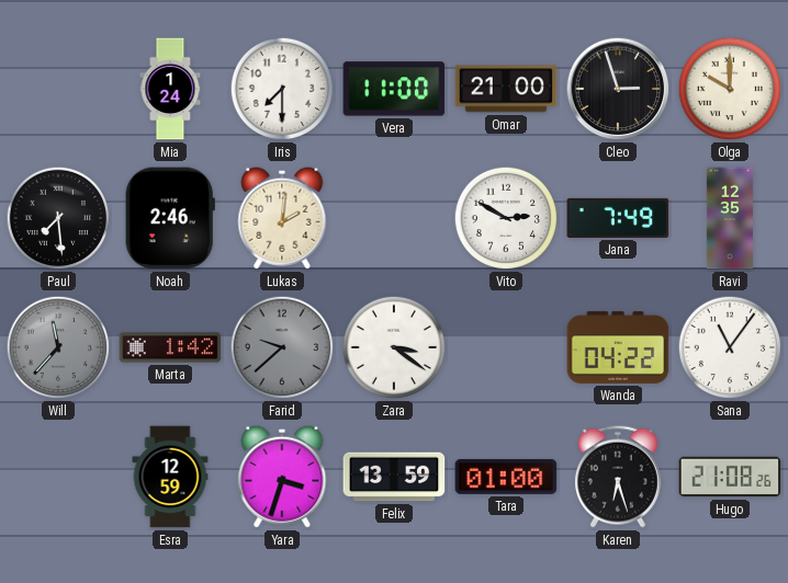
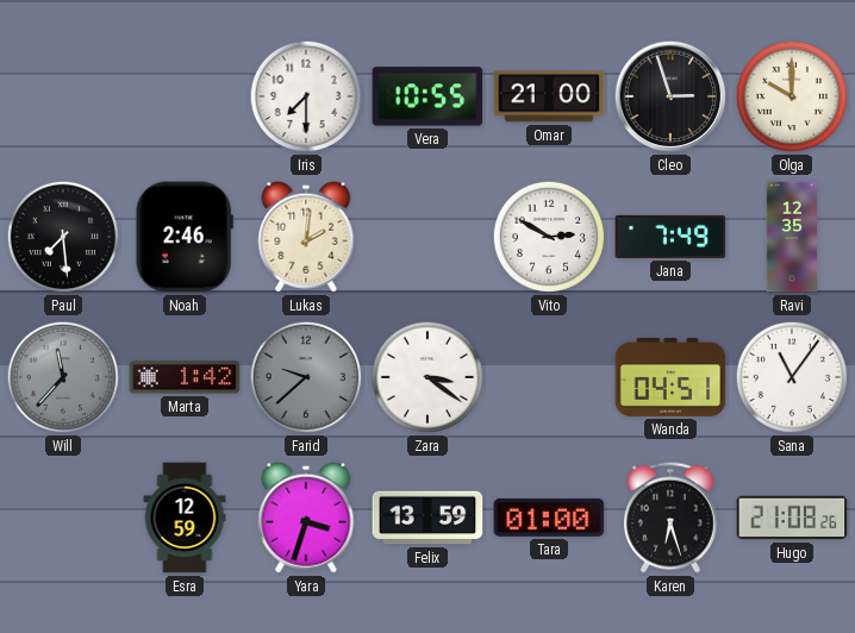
Mia: 1:24 -> none (170, 89)
Vera: 11:00 -> 10:55 (427, 96)
Wanda: 04:22 -> 04:51 (670, 377)
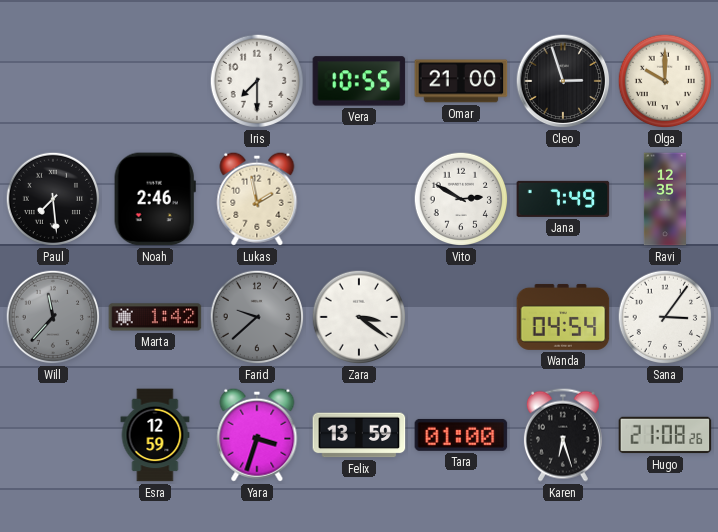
Lukas: 2:01 -> 1:58 (257, 199)
Wanda: 04:51 -> 04:54 (563, 317)
Sana: 11:06 -> 3:06 (665, 317)
